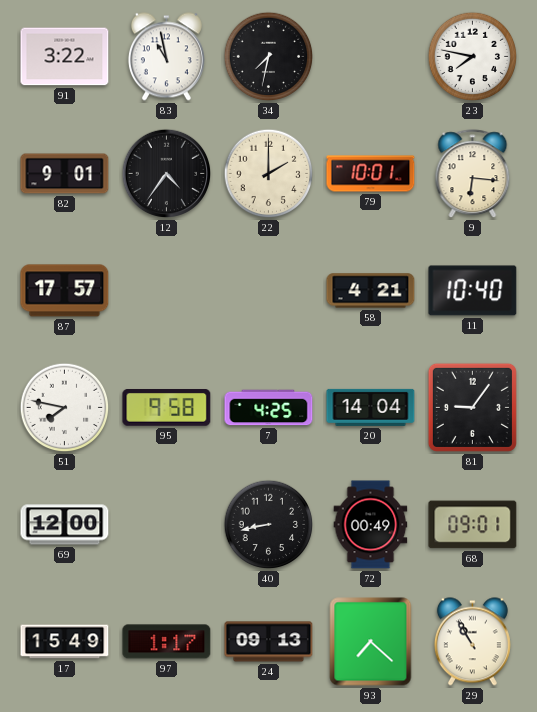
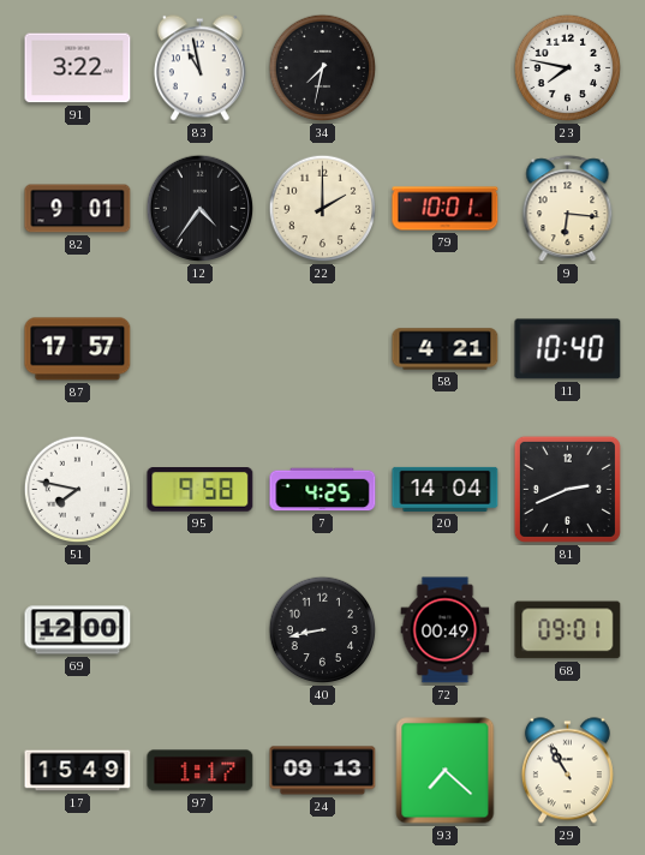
81: 9:06 -> 2:41 (567, 489)
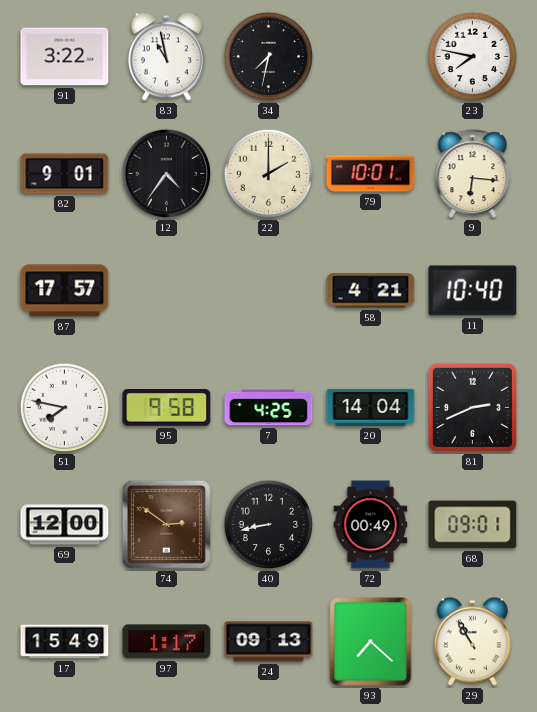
74: none -> 2:51 (166, 524)
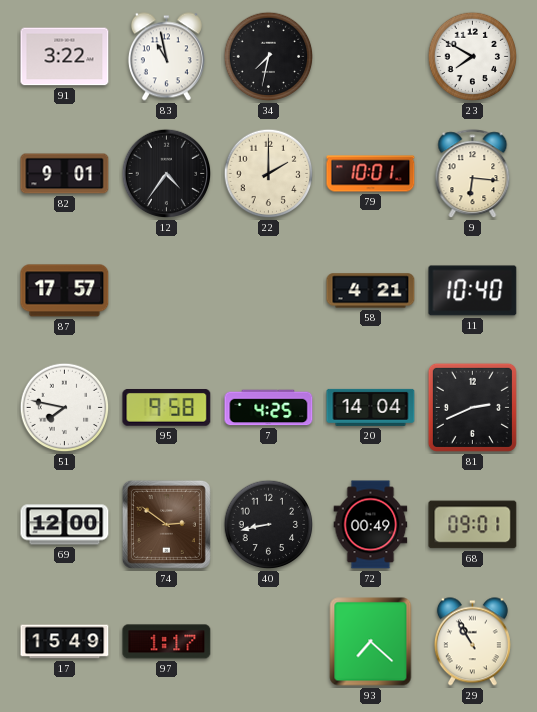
23: 7:47 -> 7:50 (473, 57)
24: 09:13 -> none (269, 642)
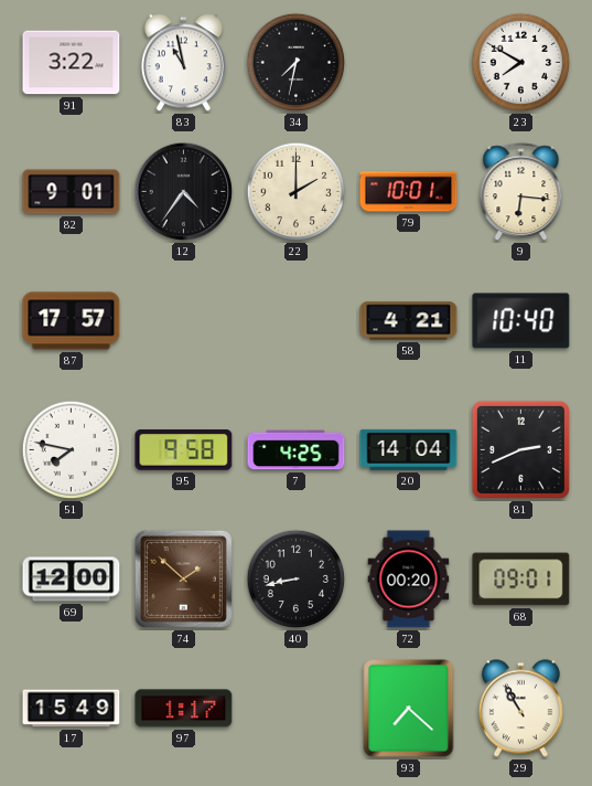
74: 2:51 -> 1:52 (183, 578)
72: 00:49 -> 00:20 (409, 580)
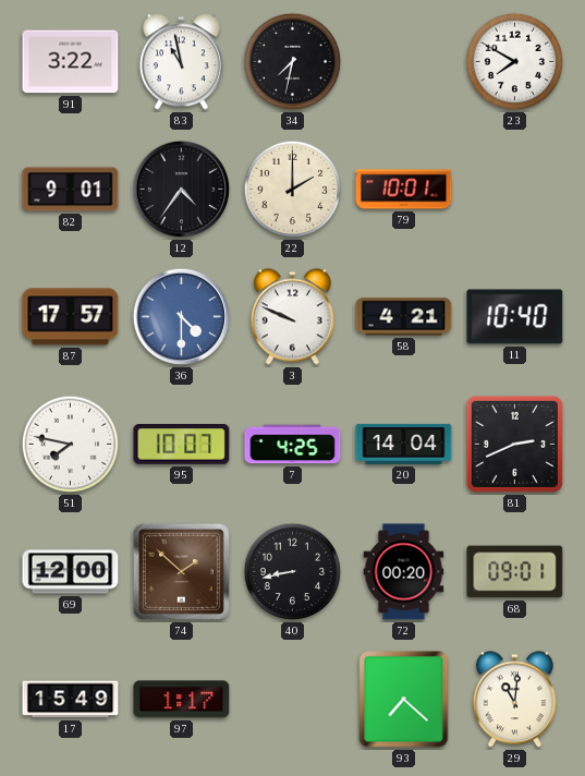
9: 6:16 -> none (521, 192)
36: none -> 4:30 (182, 317)
3: none -> 9:49 (292, 317)
95: 9:58 -> 10:07 (182, 445)
29: 10:55 -> 11:01 (514, 700)
